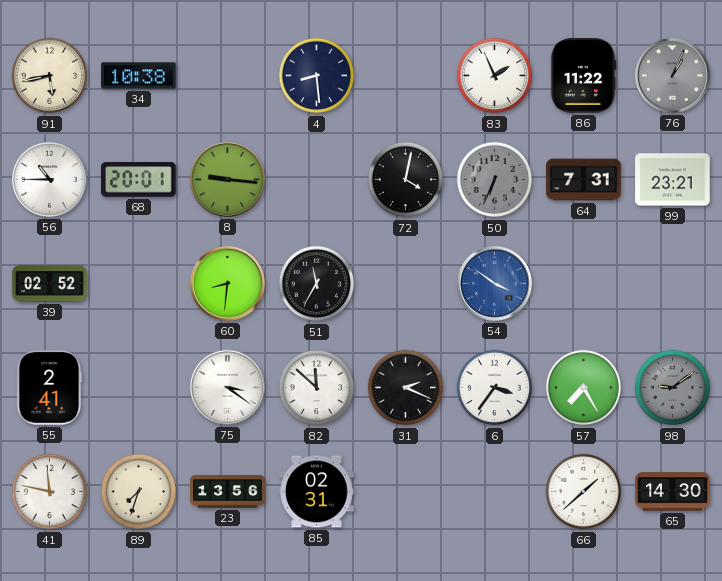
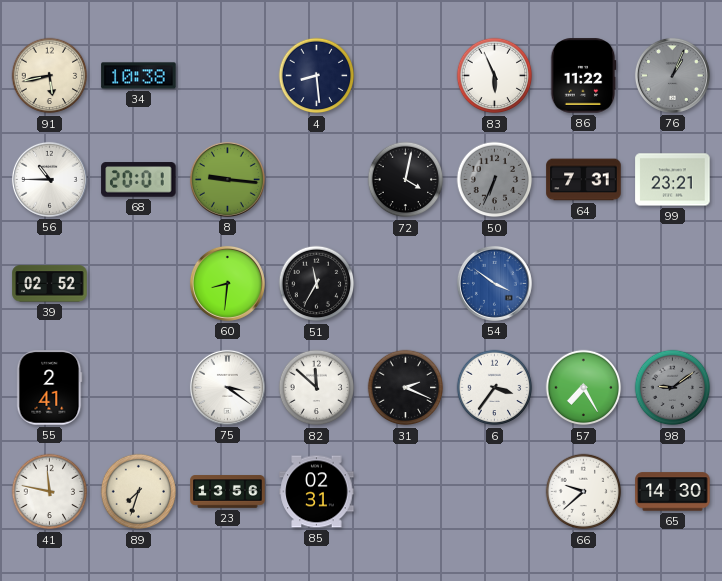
83: 1:56 -> 5:56 (495, 76)
66: 1:38 -> 9:38 (584, 492)
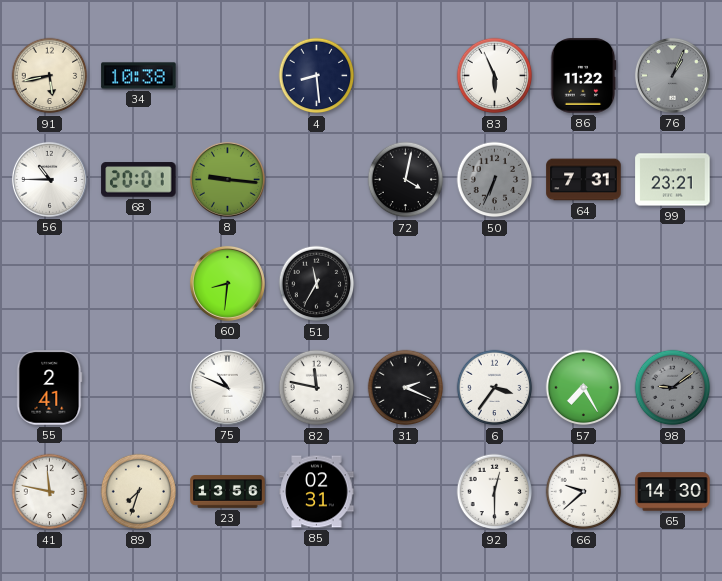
39: 02:52 -> none (50, 284)
54: 3:51 -> none (494, 283)
75: 3:21 -> 10:49 (227, 387)
82: 11:52 -> 11:47 (317, 388)
92: none -> 12:30 (495, 492)
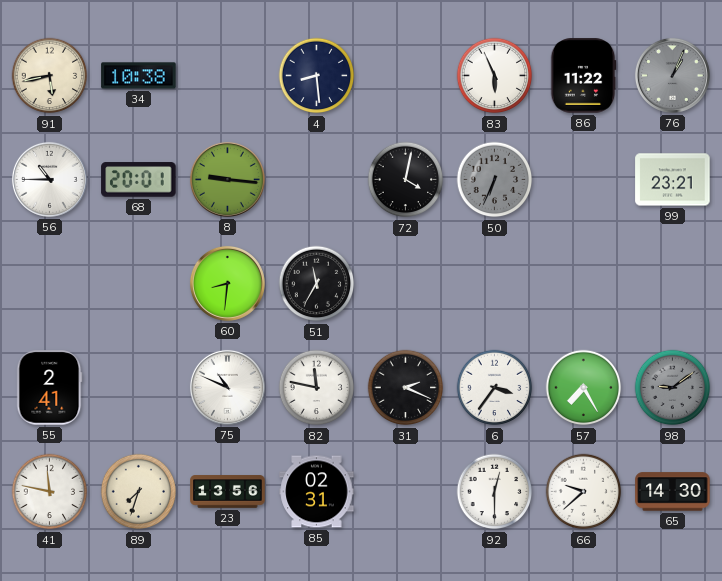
64: 7:31 -> none (584, 180)
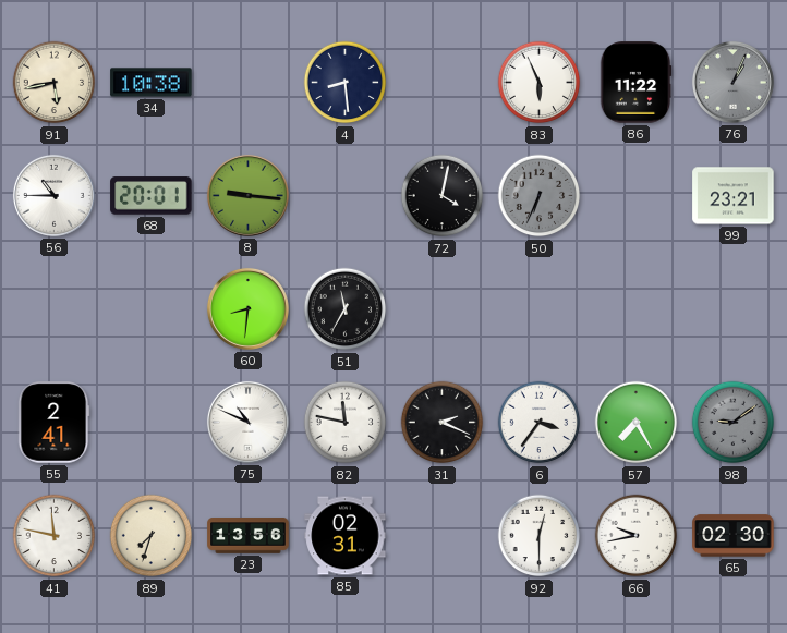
66: 9:38 -> 9:43 (637, 536)
65: 14:30 -> 02:30 (734, 536)
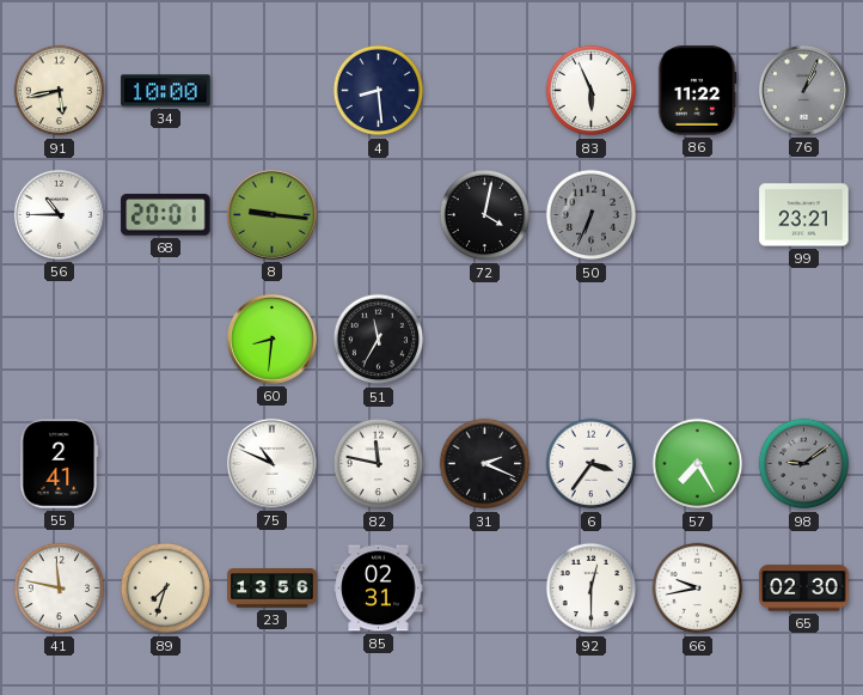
34: 10:38 -> 10:00 (166, 91)
